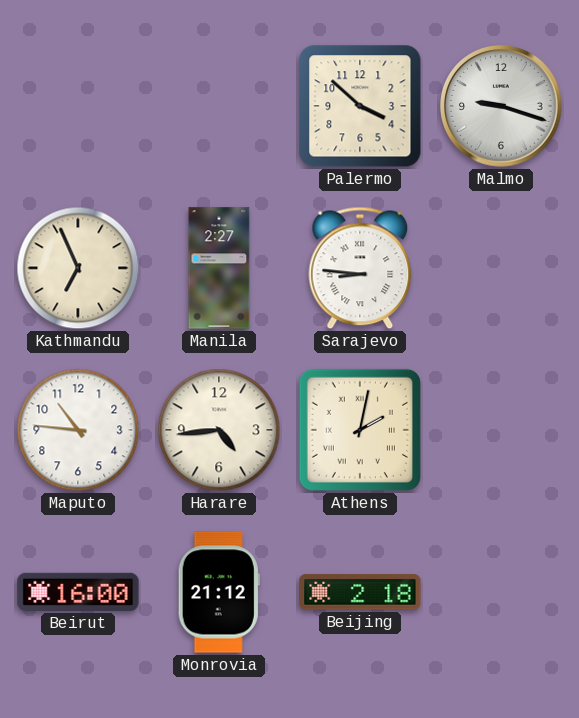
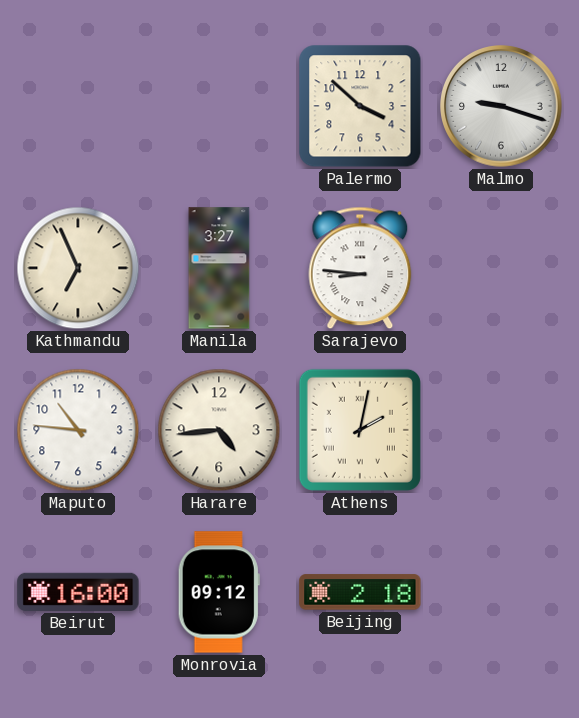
Manila: 2:27 -> 3:27 (219, 268)
Monrovia: 21:12 -> 09:12 (219, 592)
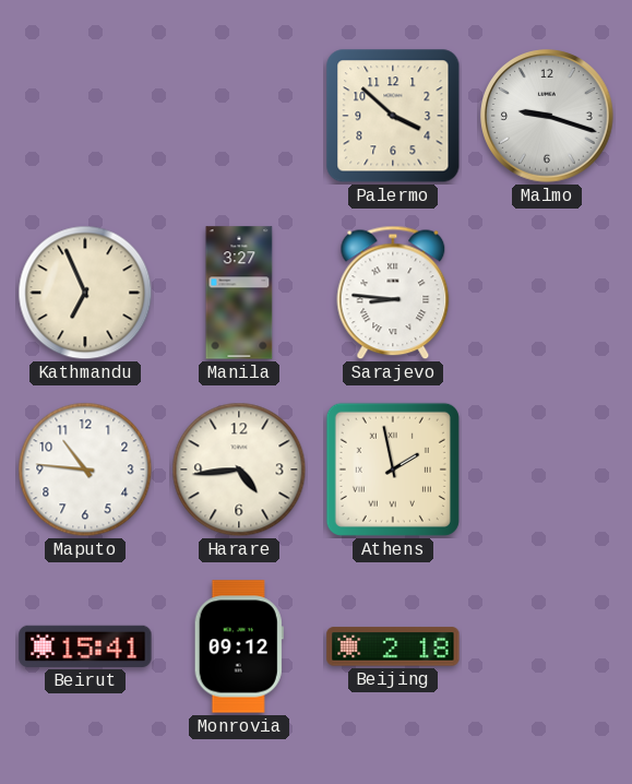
Athens: 2:02 -> 1:58 (393, 470)
Beirut: 16:00 -> 15:41 (85, 646)
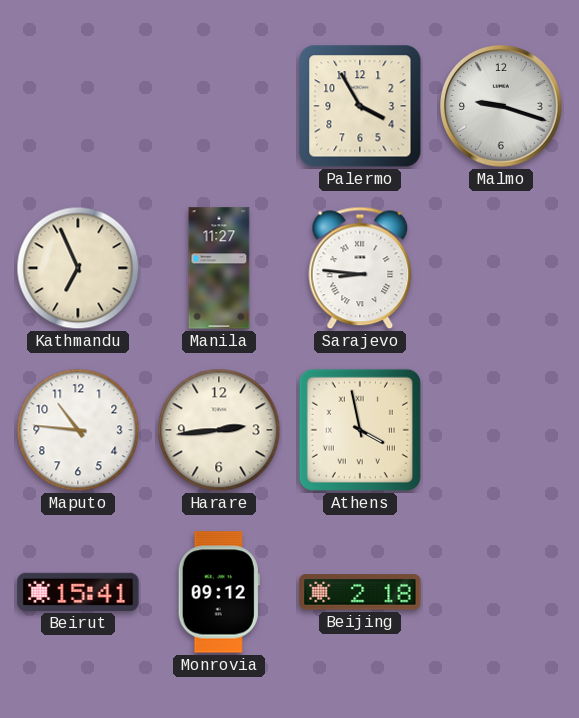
Palermo: 3:52 -> 3:55 (360, 106)
Manila: 3:27 -> 11:27 (219, 268)
Harare: 4:44 -> 2:44 (219, 430)
Athens: 1:58 -> 3:58 (360, 430)
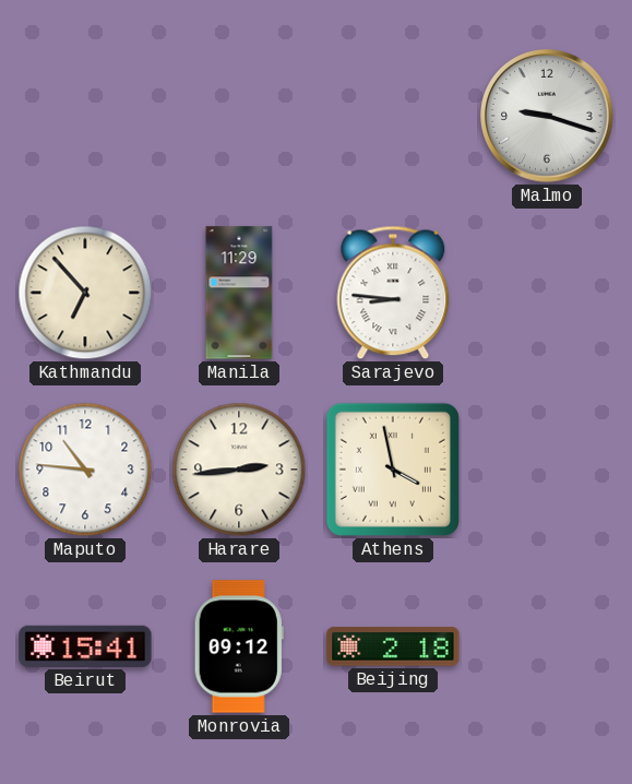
Palermo: 3:55 -> none (360, 106)
Kathmandu: 6:56 -> 6:53 (85, 293)
Manila: 11:27 -> 11:29 (239, 293)
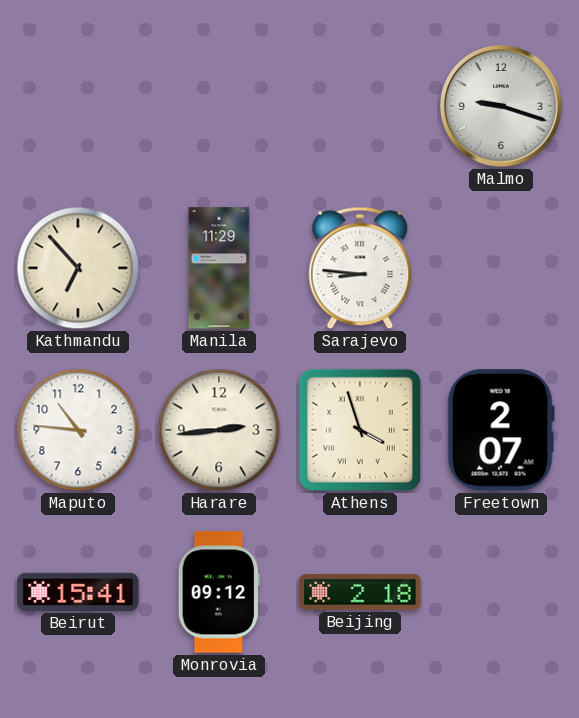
Athens: 3:58 -> 3:57 (360, 430)
Freetown: none -> 2:07 (501, 430)
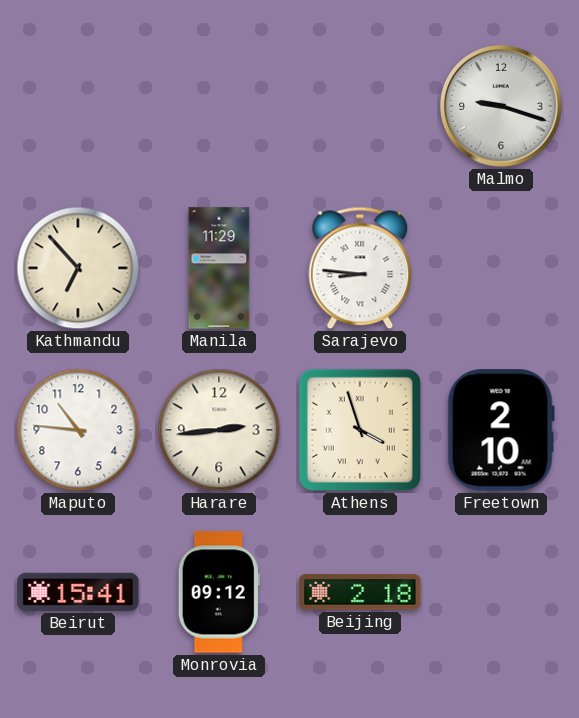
Freetown: 2:07 -> 2:10 (501, 430)
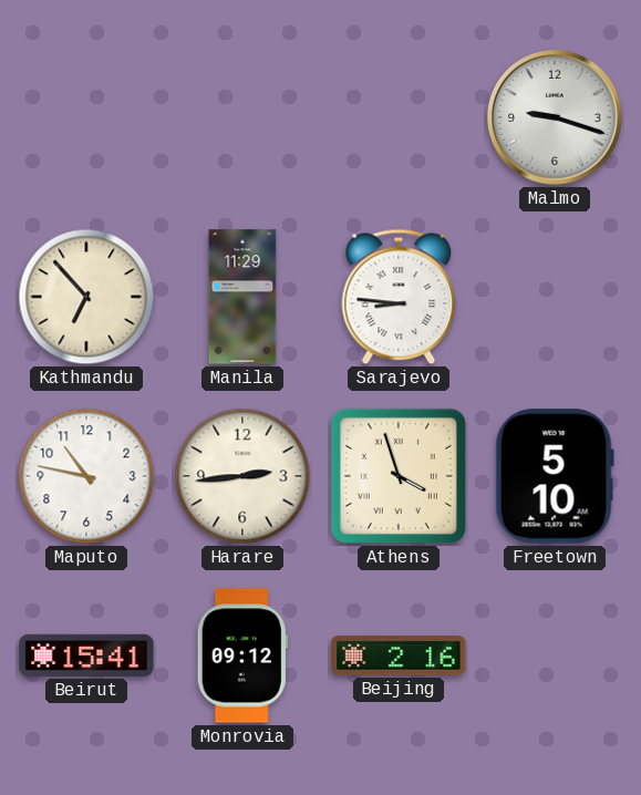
Maputo: 10:46 -> 10:47 (86, 476)
Freetown: 2:10 -> 5:10 (555, 476)
Beijing: 2:18 -> 2:16 (399, 655)
